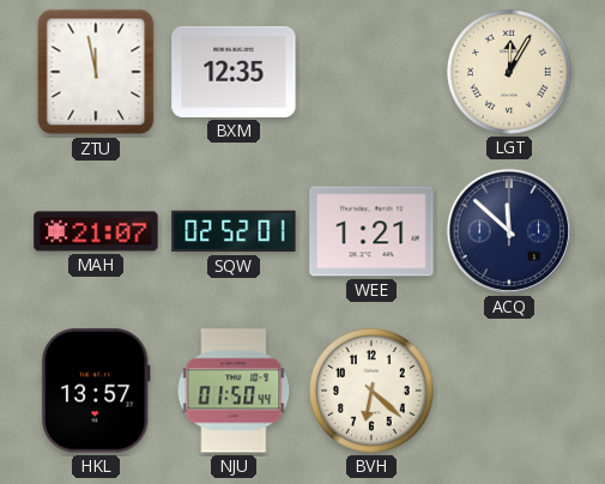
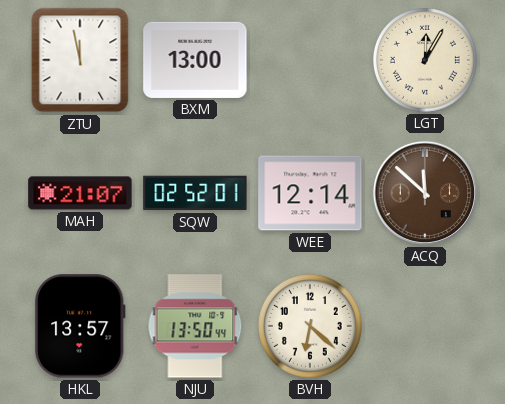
BXM: 12:35 -> 13:00 (195, 60)
WEE: 1:21 -> 12:14 (310, 193)
ACQ dial: navy -> brown (425, 193)
NJU: 01:50 -> 13:50 (195, 326)
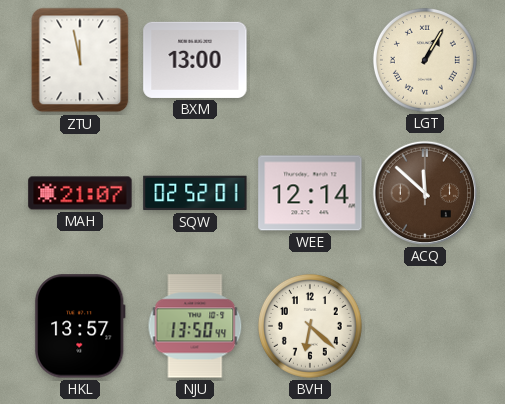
LGT: 12:05 -> 1:05 (425, 60)
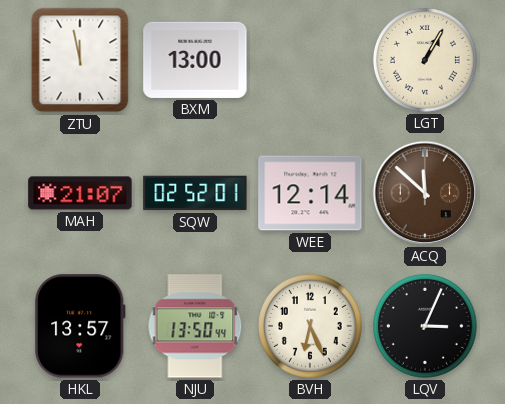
BVH: 6:22 -> 6:26 (310, 326)
LQV: none -> 3:04 (425, 326)
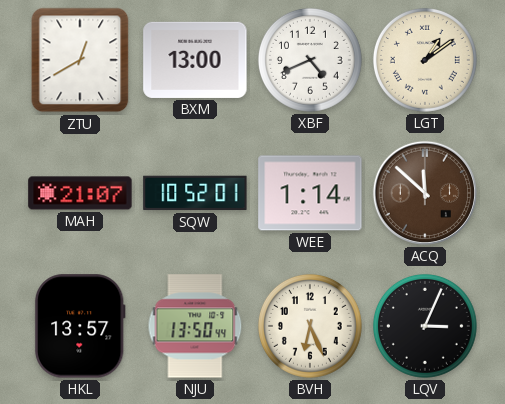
ZTU: 11:58 -> 12:40 (80, 60)
XBF: none -> 4:41 (310, 60)
LGT: 1:05 -> 1:09 (425, 60)
SQW: 02:52 -> 10:52 (195, 193)
WEE: 12:14 -> 1:14 (310, 193)
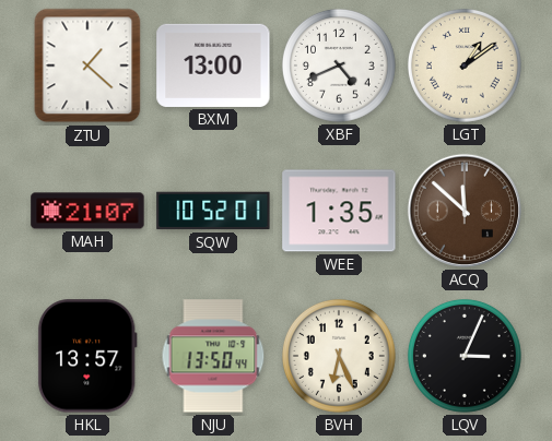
ZTU: 12:40 -> 1:22 (87, 65)
WEE: 1:14 -> 1:35 (339, 211)
